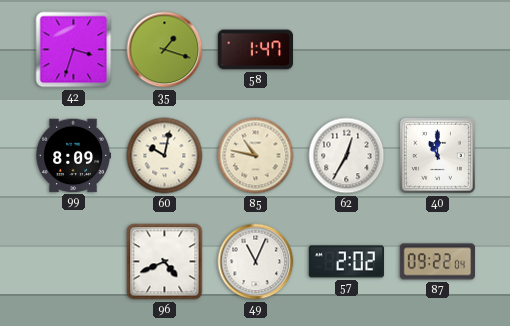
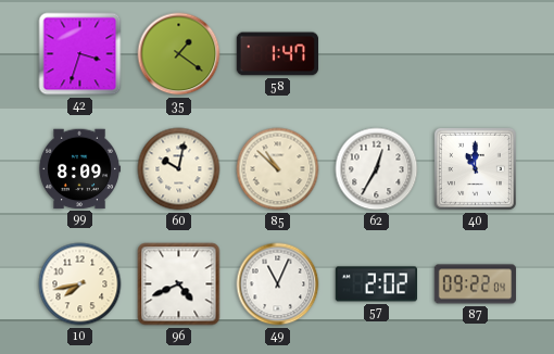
35: 1:18 -> 1:21 (179, 54)
85: 10:47 -> 10:52 (278, 169)
10: none -> 7:43 (80, 285)
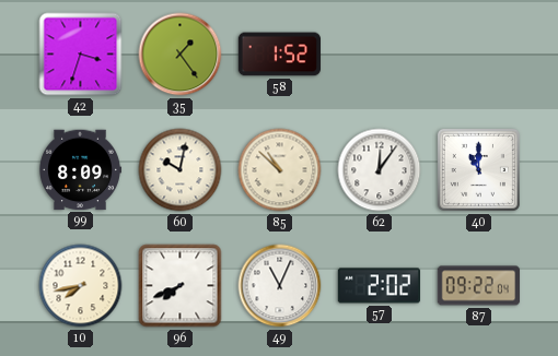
35: 1:21 -> 1:24 (181, 55)
58: 1:47 -> 1:52 (279, 55)
62: 12:35 -> 12:06 (380, 170)
96: 4:41 -> 7:41 (181, 286)
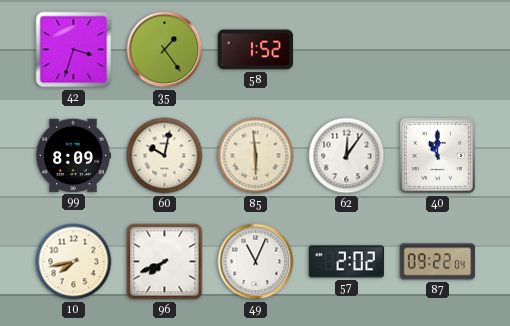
85: 10:52 -> 5:59 (256, 156)
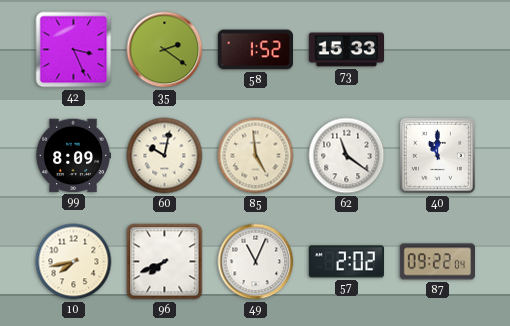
42: 3:33 -> 3:26 (74, 50)
35: 1:24 -> 2:21 (165, 50)
73: none -> 15:33 (347, 50)
85: 5:59 -> 4:59 (256, 156)
62: 12:06 -> 11:21 (347, 156)
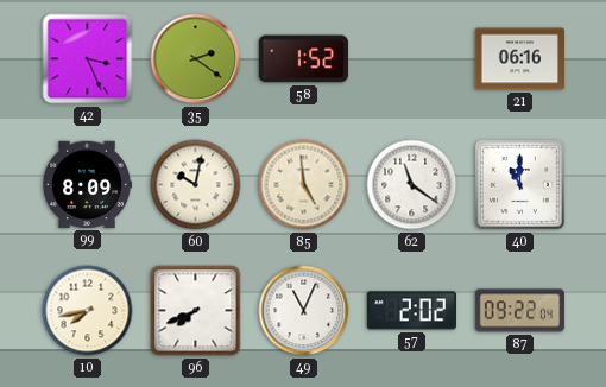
73: 15:33 -> none (347, 50)
21: none -> 06:16 (519, 59)
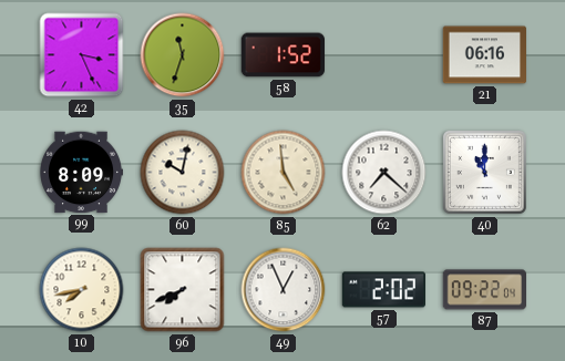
35: 2:21 -> 11:33 (183, 55)
62: 11:21 -> 7:22 (384, 173)
49: 11:04 -> 12:56 (284, 290)
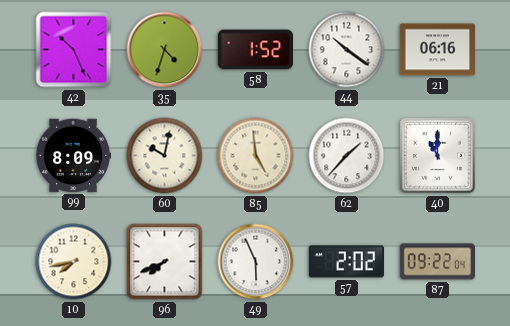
42: 3:26 -> 10:26 (74, 50)
35: 11:33 -> 4:33 (165, 50)
44: none -> 10:21 (347, 50)
62: 7:22 -> 1:37 (347, 156)
49: 12:56 -> 5:56 (256, 262)
